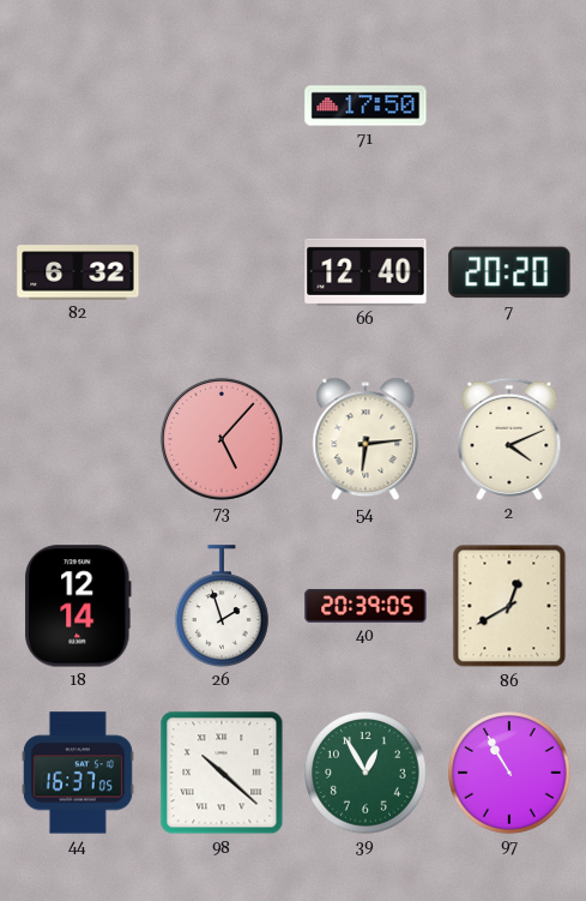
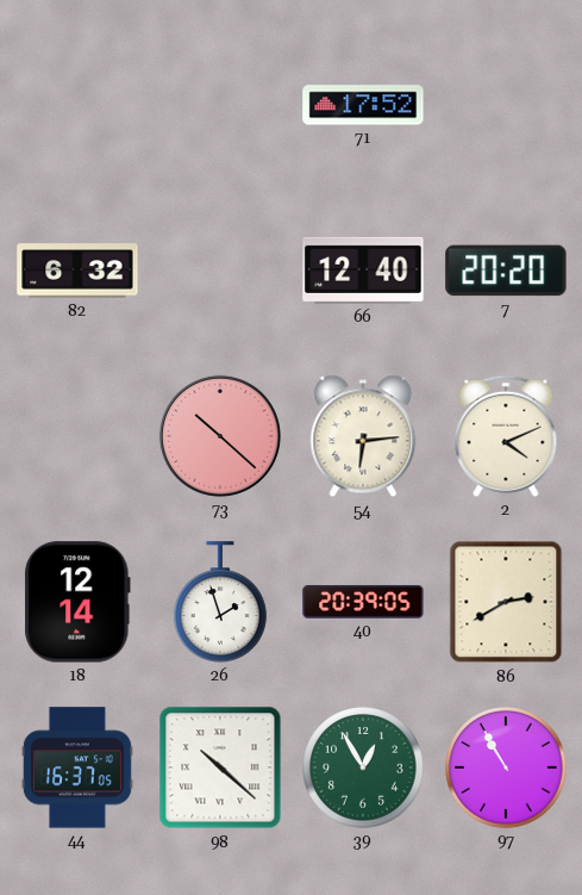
71: 17:50 -> 17:52 (363, 105)
73: 5:07 -> 10:22 (220, 436)
86: 12:40 -> 2:40 (506, 602)
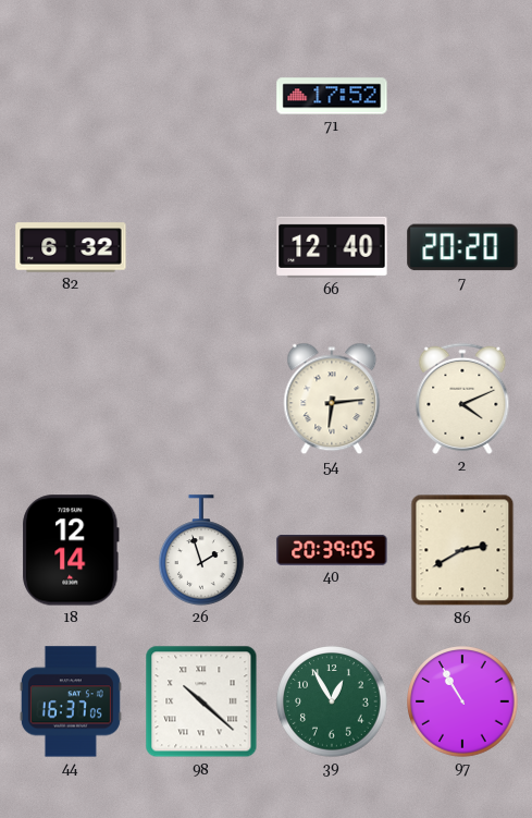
73: 10:22 -> none (220, 436)
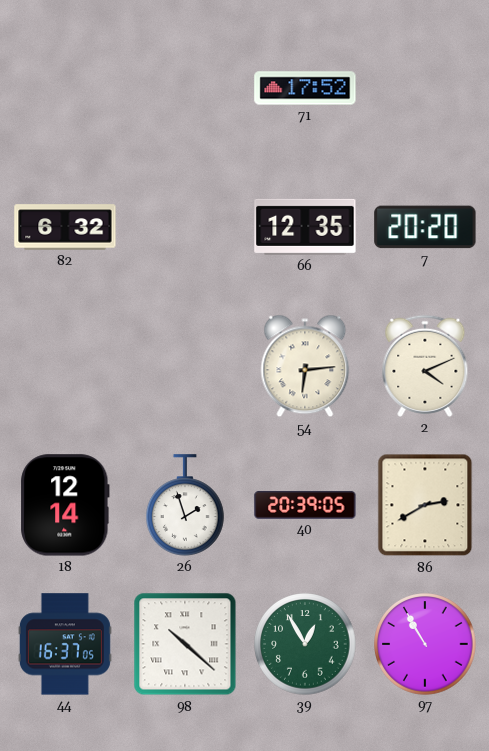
66: 12:40 -> 12:35 (305, 227)
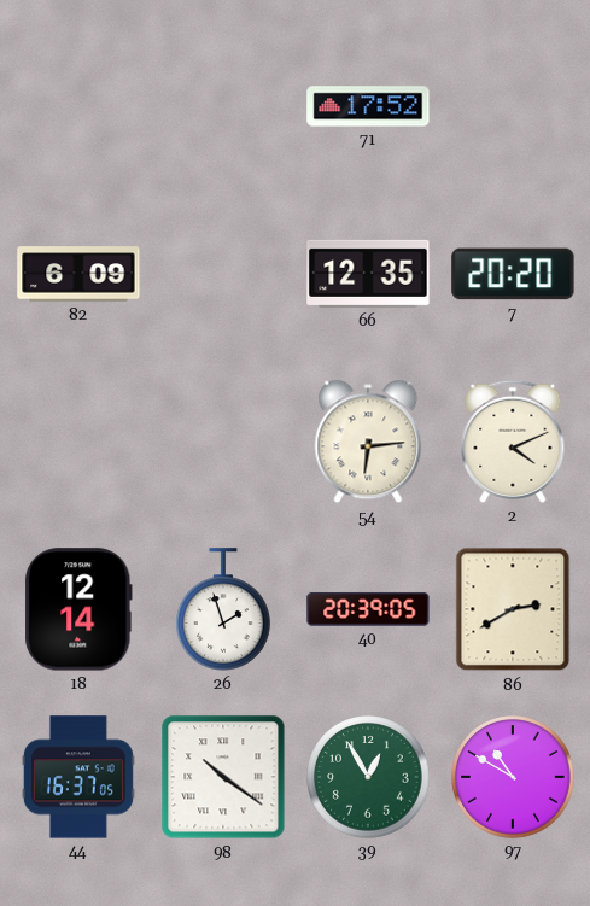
82: 6:32 -> 6:09 (78, 274)
98: 10:22 -> 10:21 (223, 777)
97: 10:55 -> 10:50 (513, 777)
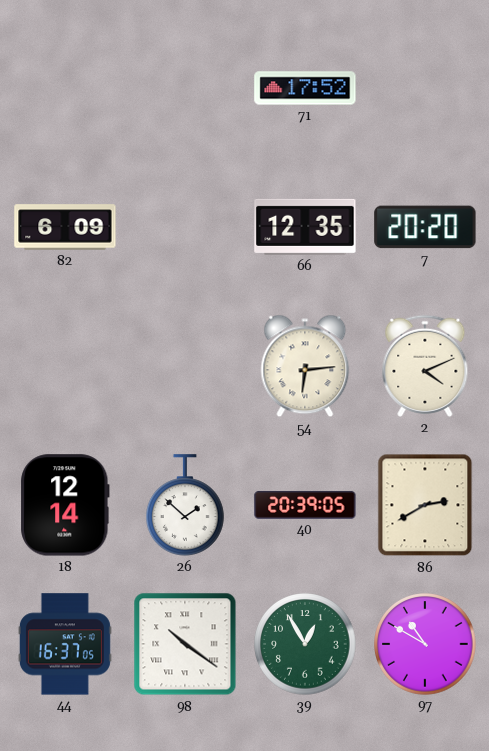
26: 1:57 -> 1:52 (186, 505)
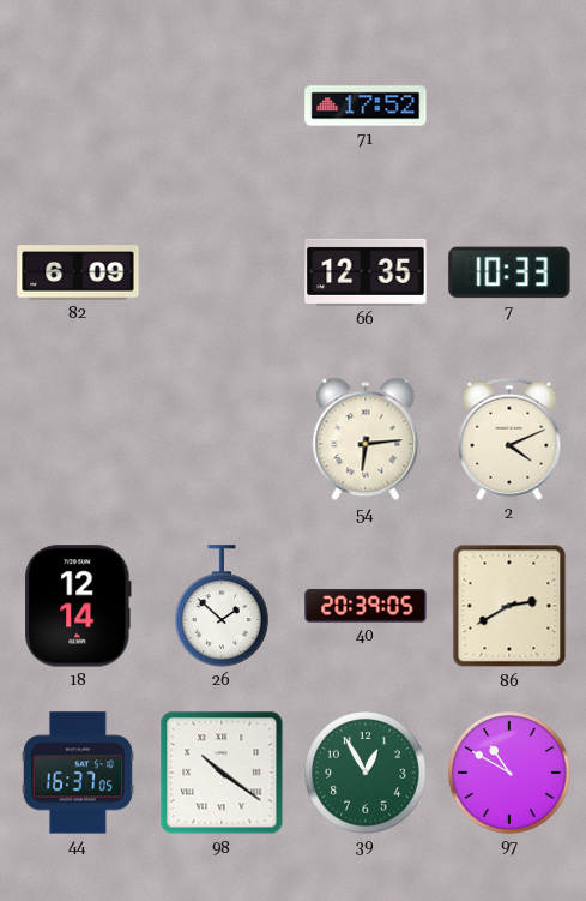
7: 20:20 -> 10:33 (509, 272)
